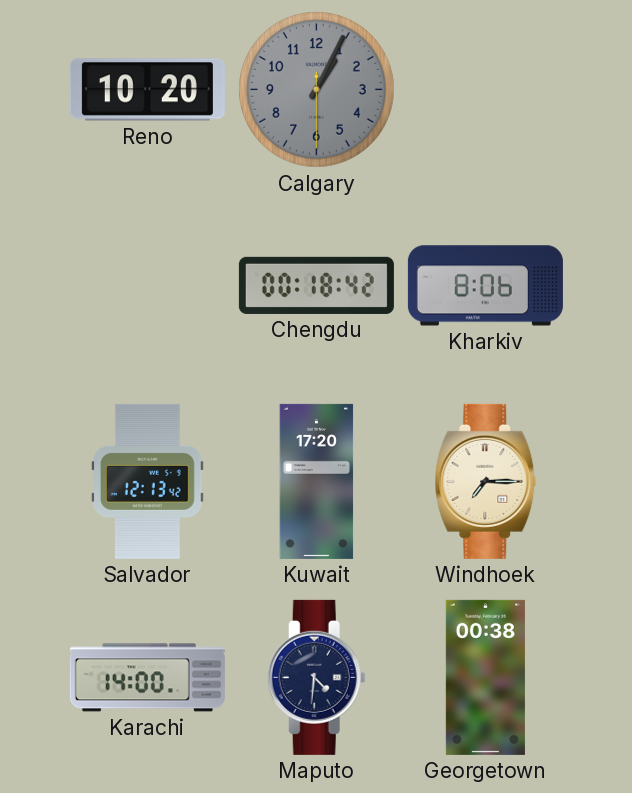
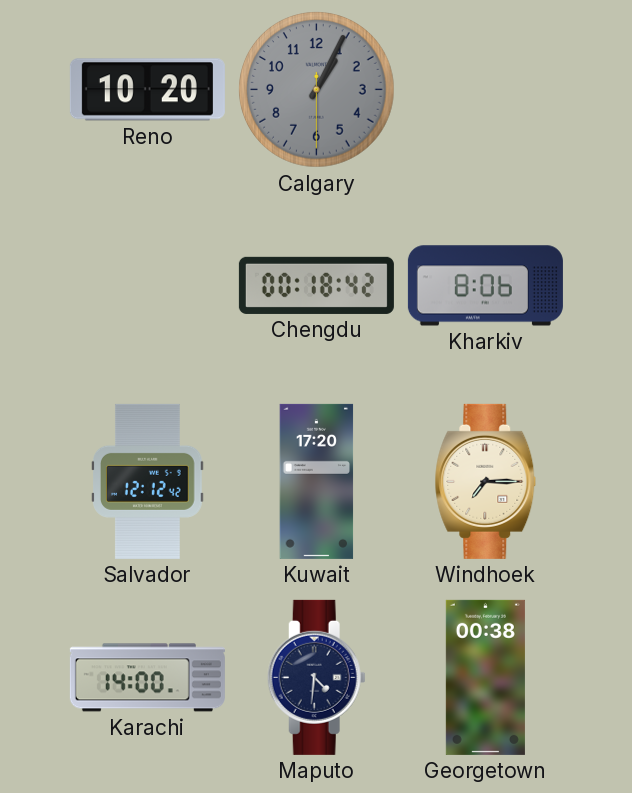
Salvador: 12:13 -> 12:12 (148, 481)
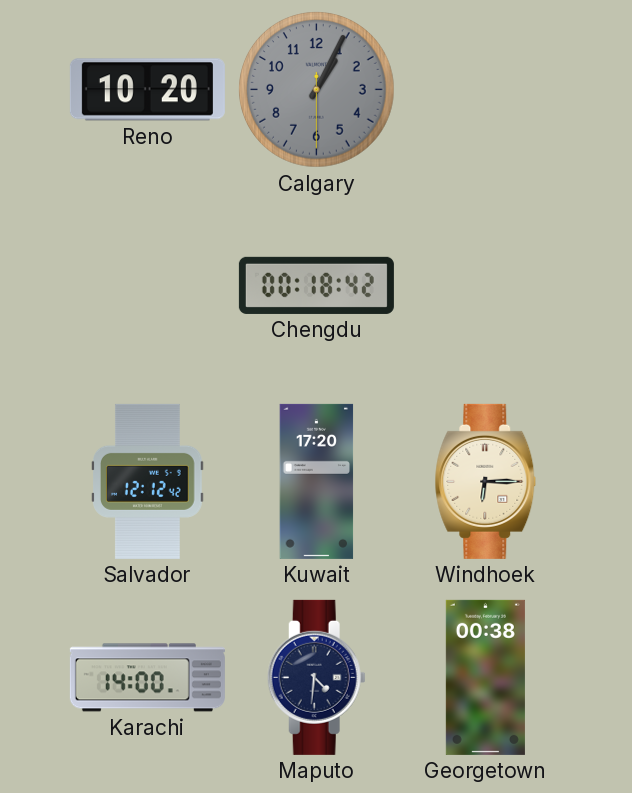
Kharkiv: 8:06 -> none (485, 286)
Windhoek: 7:15 -> 6:15 (486, 481)
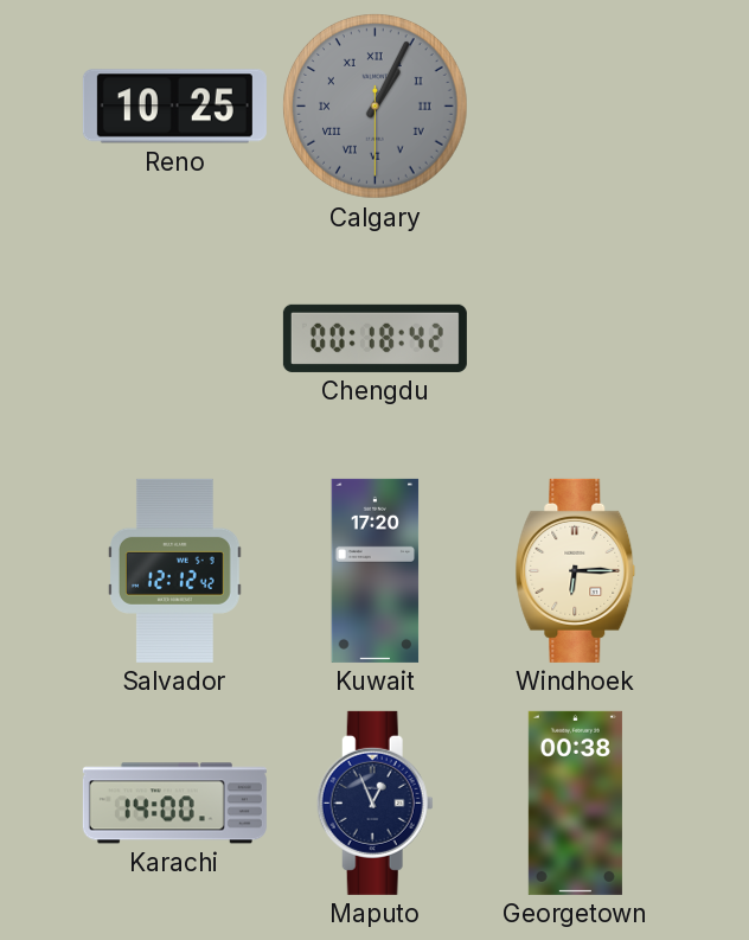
Reno: 10:20 -> 10:25 (174, 107)
Calgary numerals: Arabic -> Roman (376, 107)
Maputo: 4:31 -> 12:56 (375, 802)
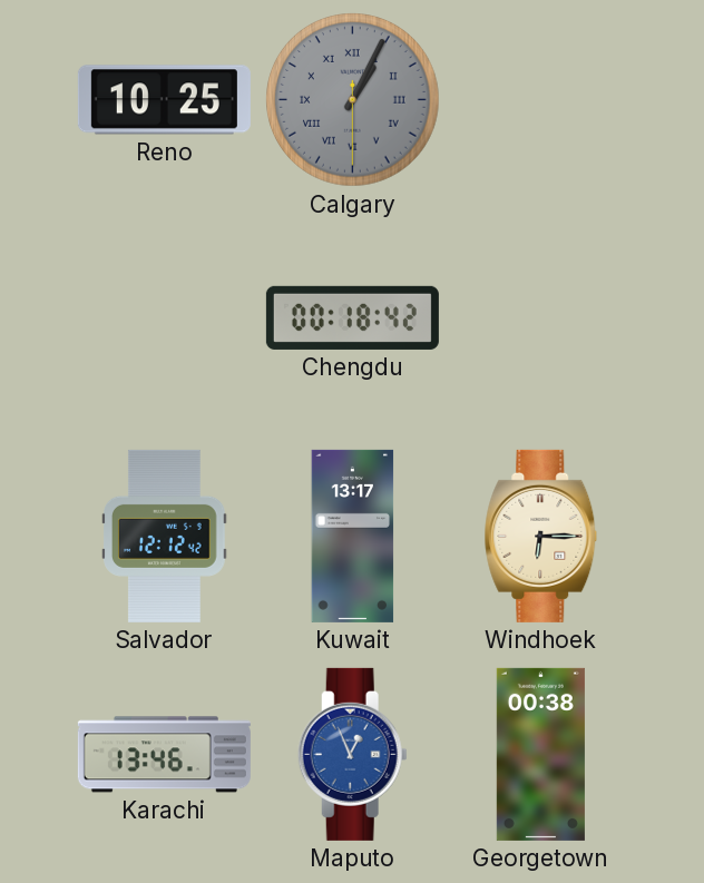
Kuwait: 17:20 -> 13:17 (353, 536)
Karachi: 14:00 -> 13:46 (164, 755)
Maputo dial: navy -> blue (352, 754)
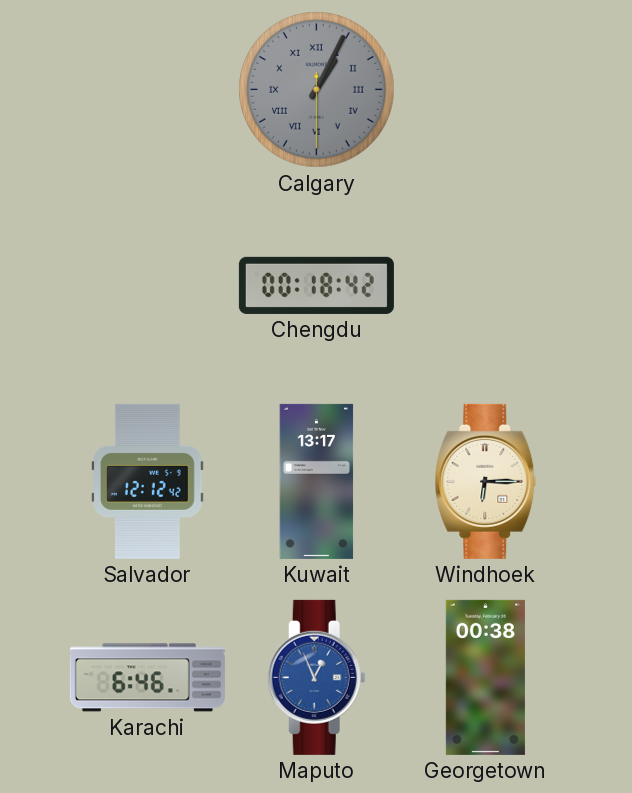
Reno: 10:25 -> none (164, 100)
Karachi: 13:46 -> 6:46 (147, 678)
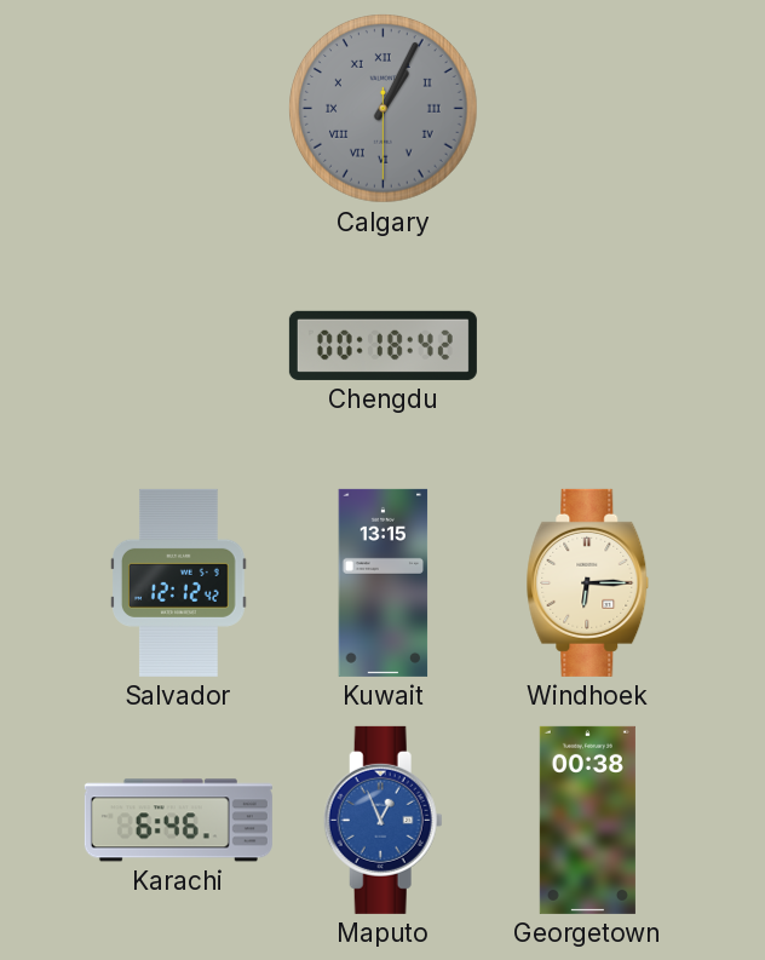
Kuwait: 13:17 -> 13:15 (384, 582)
